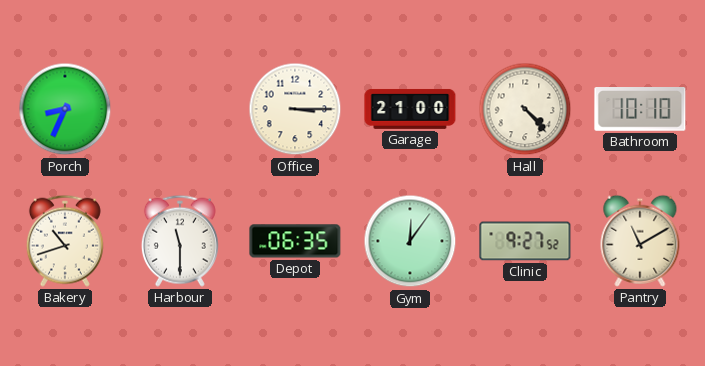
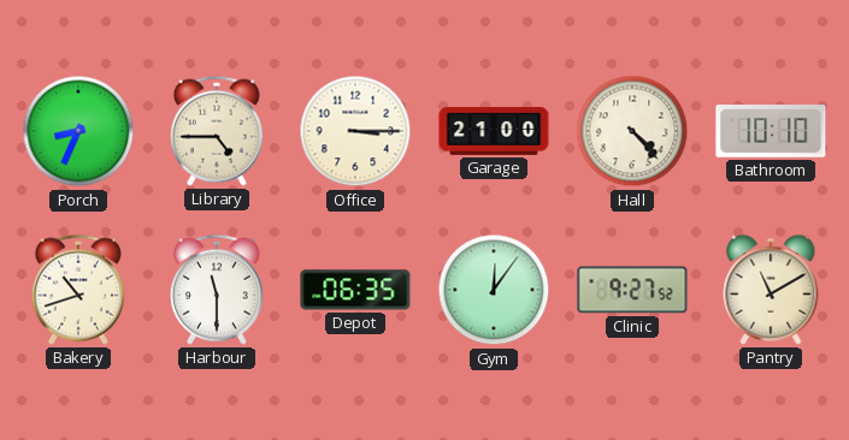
Library: none -> 4:45 (217, 131)
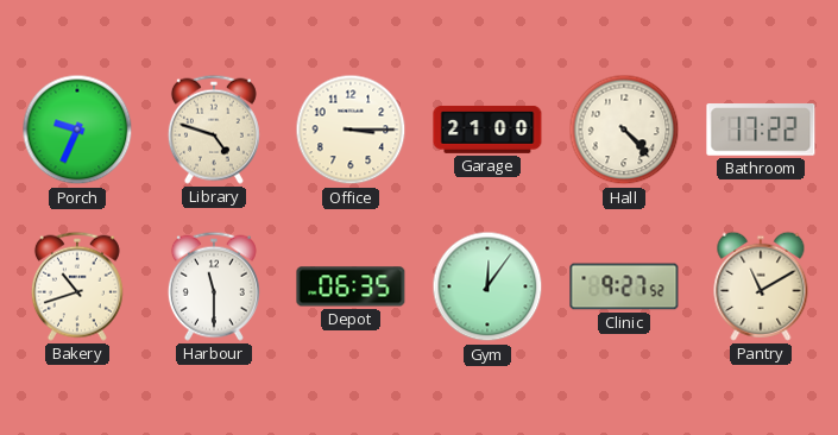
Porch: 8:34 -> 9:34 (77, 130)
Library: 4:45 -> 4:48 (214, 130)
Bathroom: 10:10 -> 17:22 (761, 131)
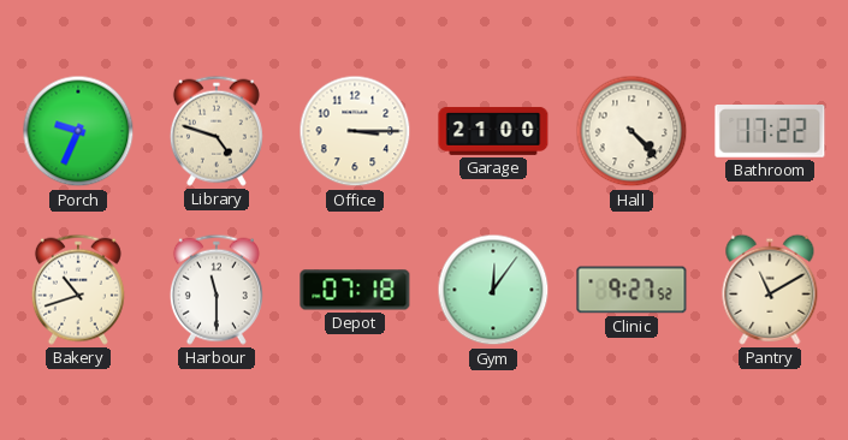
Depot: 06:35 -> 07:18 (355, 290)
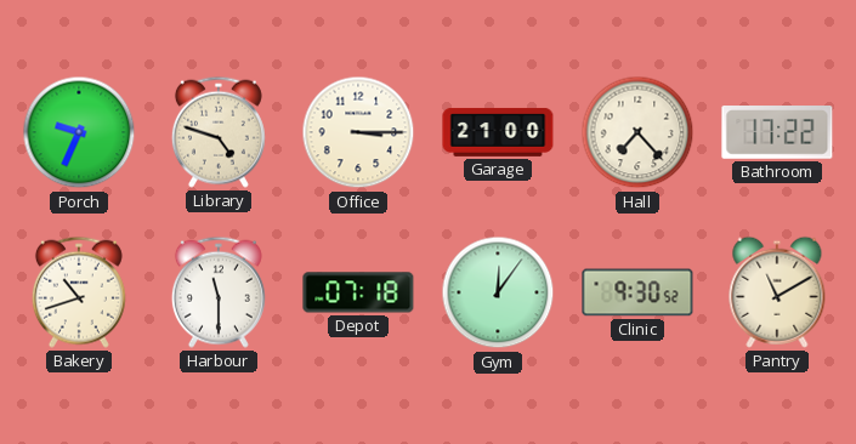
Hall: 4:23 -> 7:23 (637, 132)
Clinic: 9:27 -> 9:30 (637, 292)
